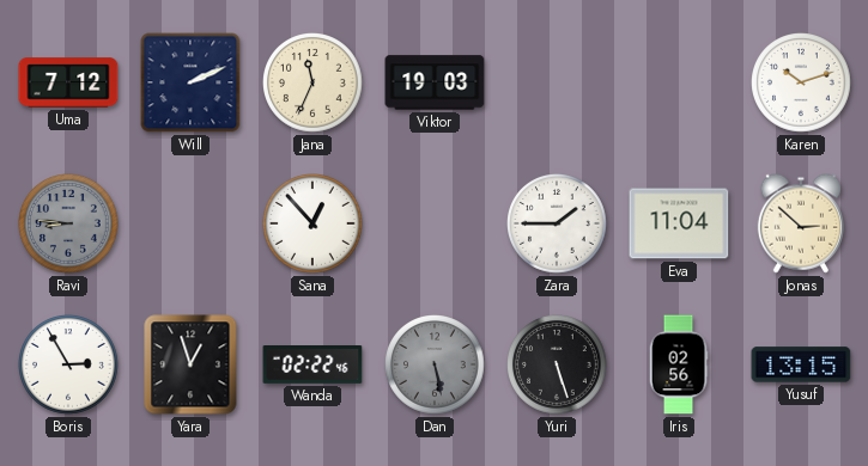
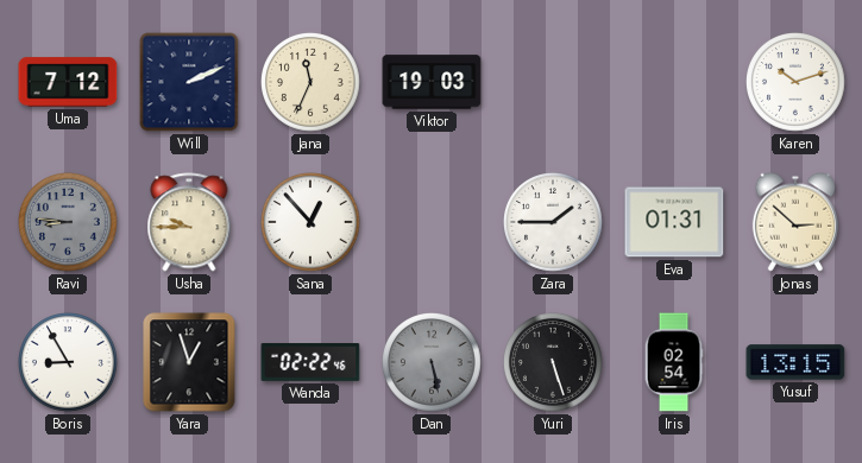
Usha: none -> 9:45 (189, 222)
Eva: 11:04 -> 01:31 (674, 222)
Boris: 2:55 -> 8:55 (69, 363)
Iris: 02:56 -> 02:54 (674, 362)
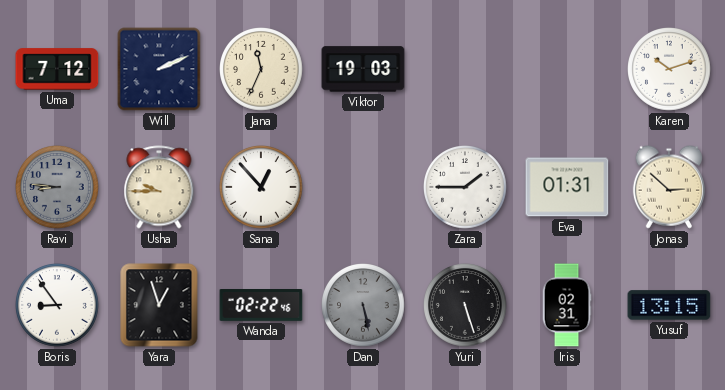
Boris: 8:55 -> 8:54 (58, 306)
Iris: 02:54 -> 02:31 (567, 305)
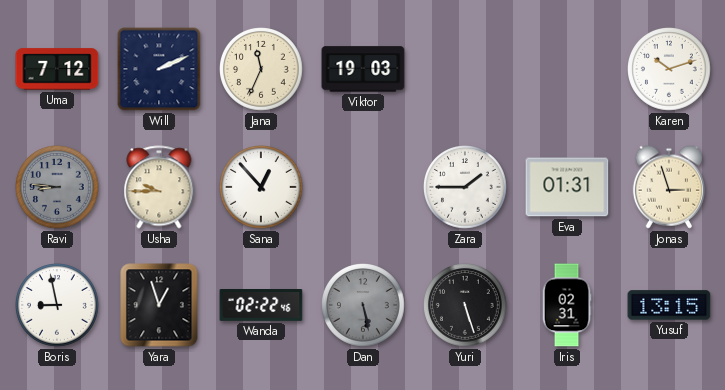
Jonas: 2:52 -> 2:57 (669, 187)
Boris: 8:54 -> 8:58 (58, 306)
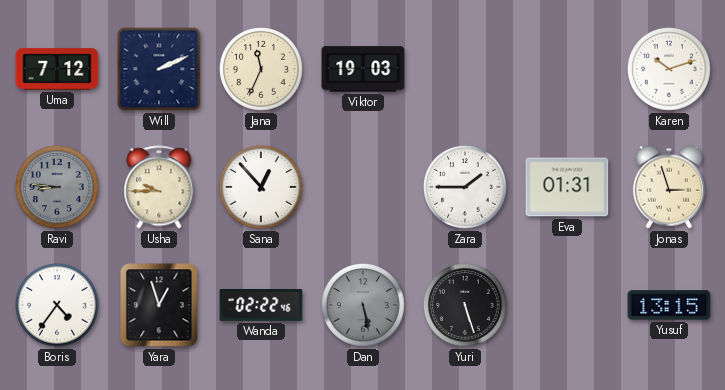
Boris: 8:58 -> 4:36 (58, 306)
Iris: 02:31 -> none (567, 305)
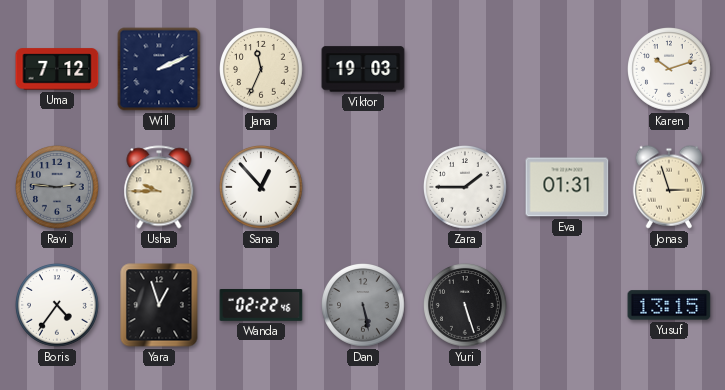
Ravi: 8:46 -> 2:46 (58, 188)
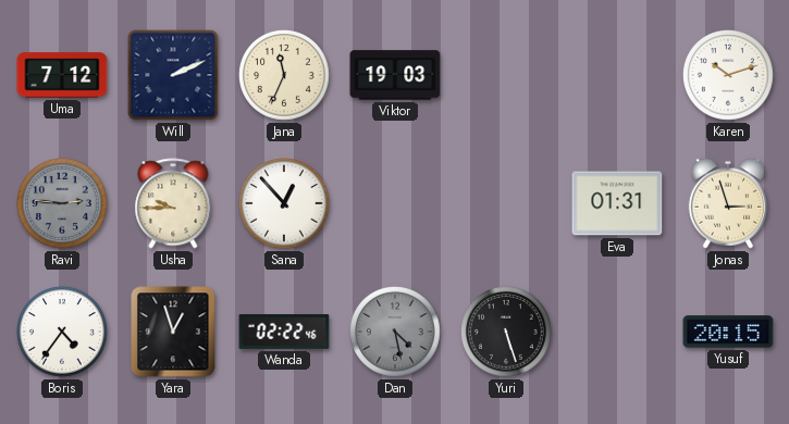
Zara: 1:45 -> none (466, 188)
Dan: 5:28 -> 4:28 (396, 333)
Yusuf: 13:15 -> 20:15 (728, 332)
